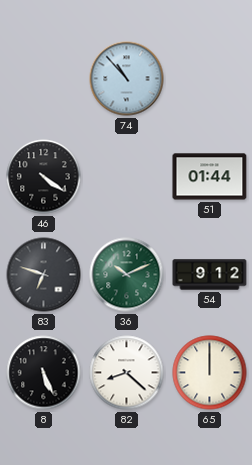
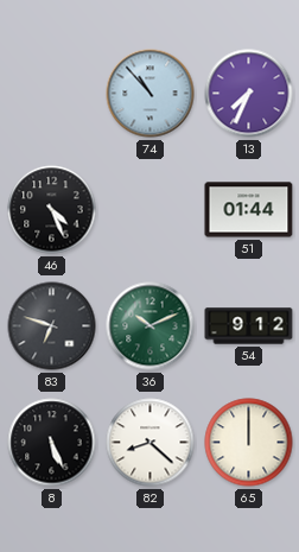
13: none -> 7:34 (249, 94)
46: 4:21 -> 4:26 (52, 210)
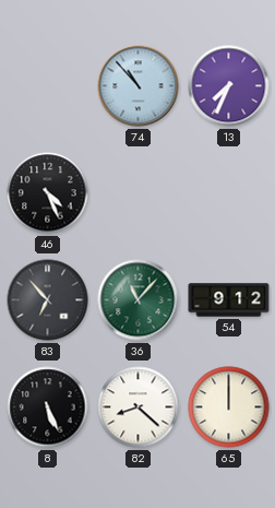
51: 01:44 -> none (249, 210)
83: 6:48 -> 6:53 (48, 300)
36: 10:11 -> 11:07 (139, 300)
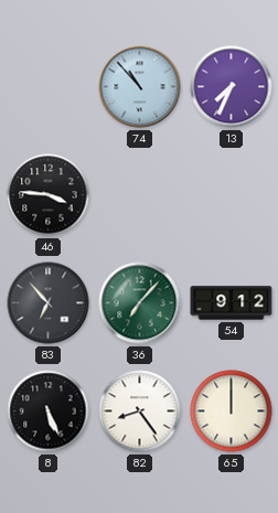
46: 4:26 -> 3:46 (49, 195)
36: 11:07 -> 7:07 (140, 303)
82: 8:22 -> 8:24 (140, 412)
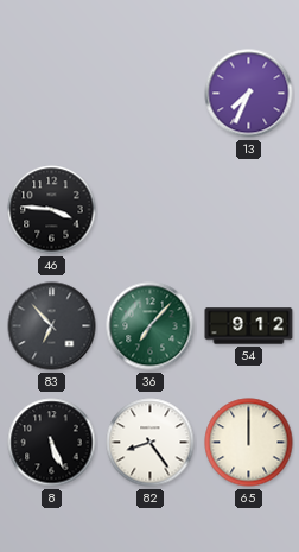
74: 10:53 -> none (140, 87)
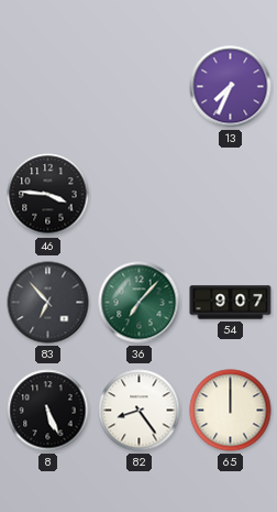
54: 9:12 -> 9:07 (231, 303)
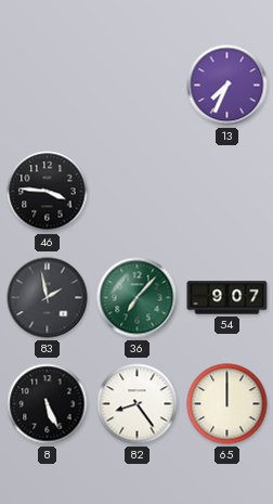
83: 6:53 -> 1:58 (48, 298)
